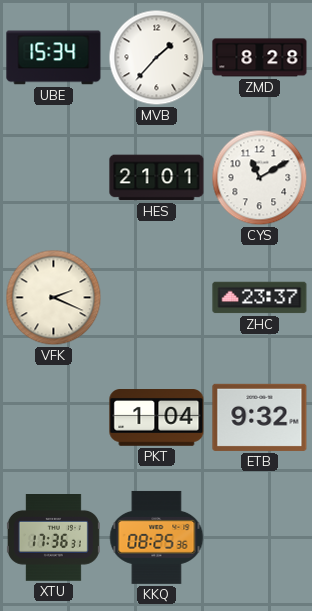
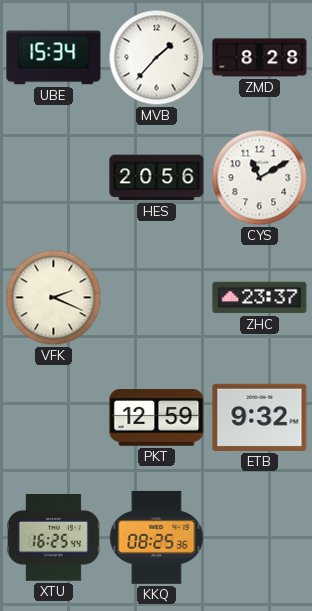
HES: 21:01 -> 20:56 (157, 178)
PKT: 1:04 -> 12:59 (157, 418)
XTU: 17:36 -> 16:25 (53, 538)
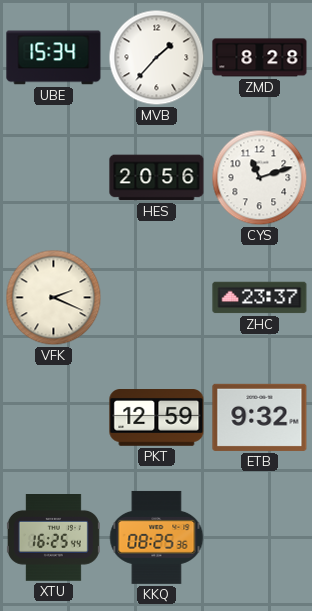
CYS: 11:10 -> 11:12 (260, 178)
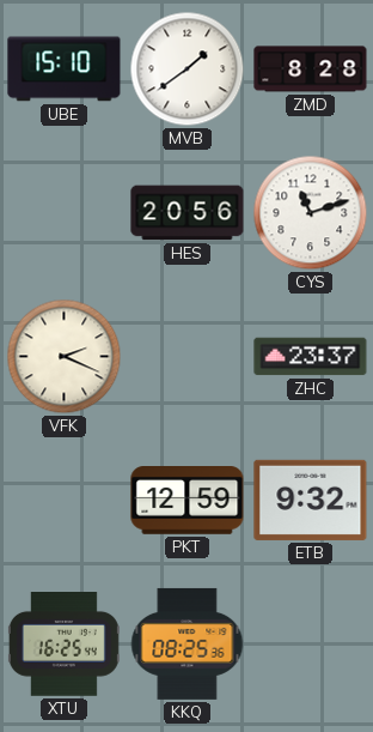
UBE: 15:34 -> 15:10 (65, 69)
MVB: 1:37 -> 1:39 (188, 69)
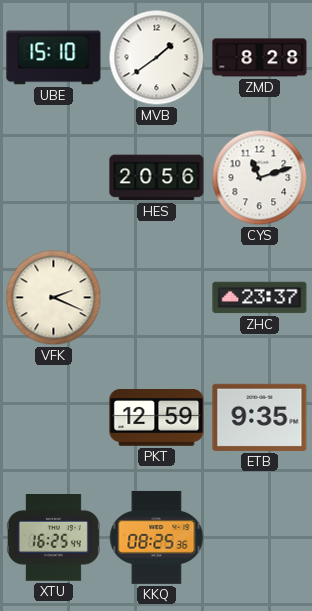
ETB: 9:32 -> 9:35 (260, 417)
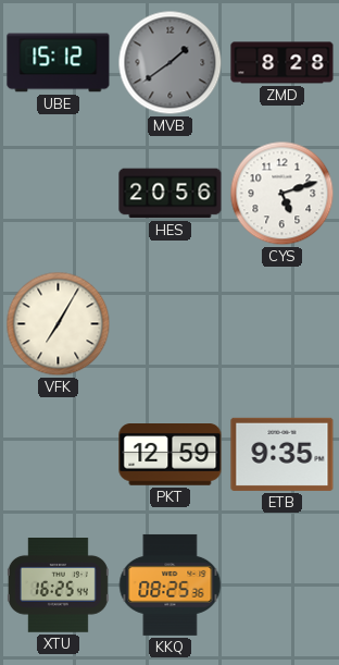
UBE: 15:10 -> 15:12 (59, 63)
MVB dial: white -> grey (171, 63)
CYS: 11:12 -> 5:12 (282, 194)
VFK: 2:19 -> 7:05 (59, 324)
ZHC: 23:37 -> none (260, 298)
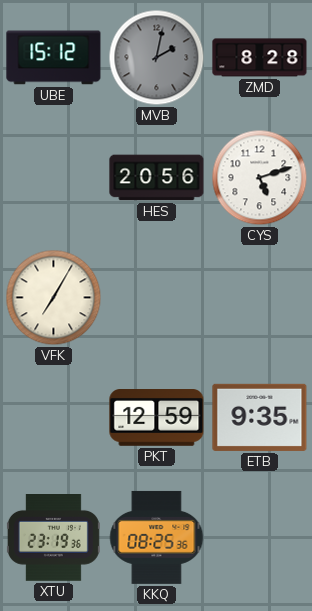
MVB: 1:39 -> 2:02 (157, 58)
XTU: 16:25 -> 23:19 (53, 538)
